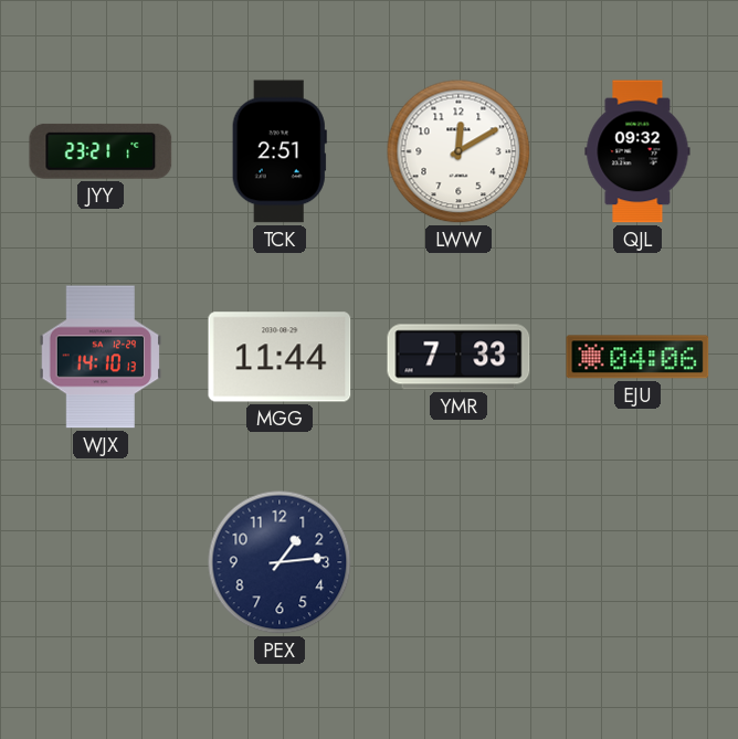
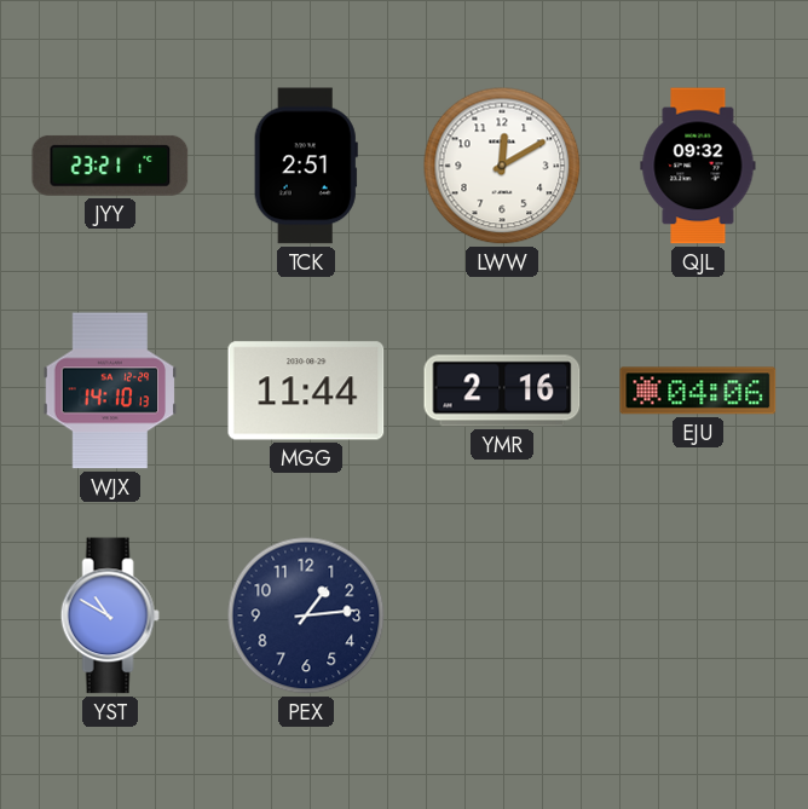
YMR: 7:33 -> 2:16 (502, 391)
YST: none -> 10:50 (110, 616)
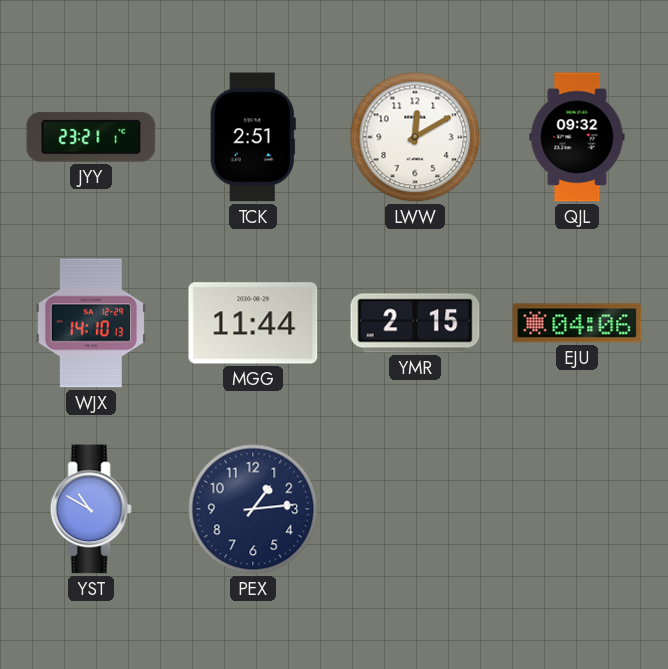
YMR: 2:16 -> 2:15 (415, 323)
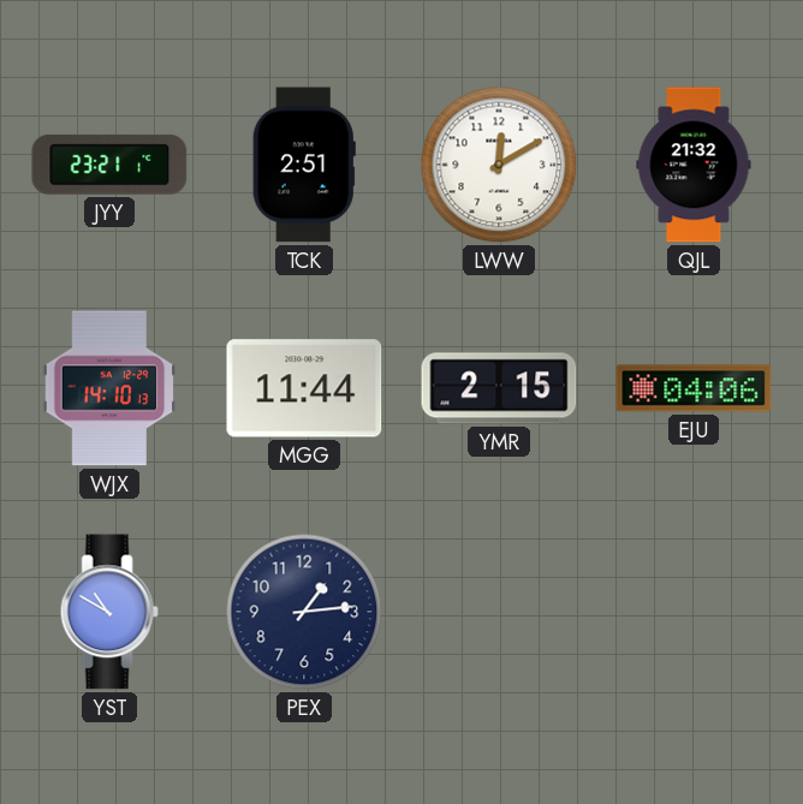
QJL: 09:32 -> 21:32 (694, 165)
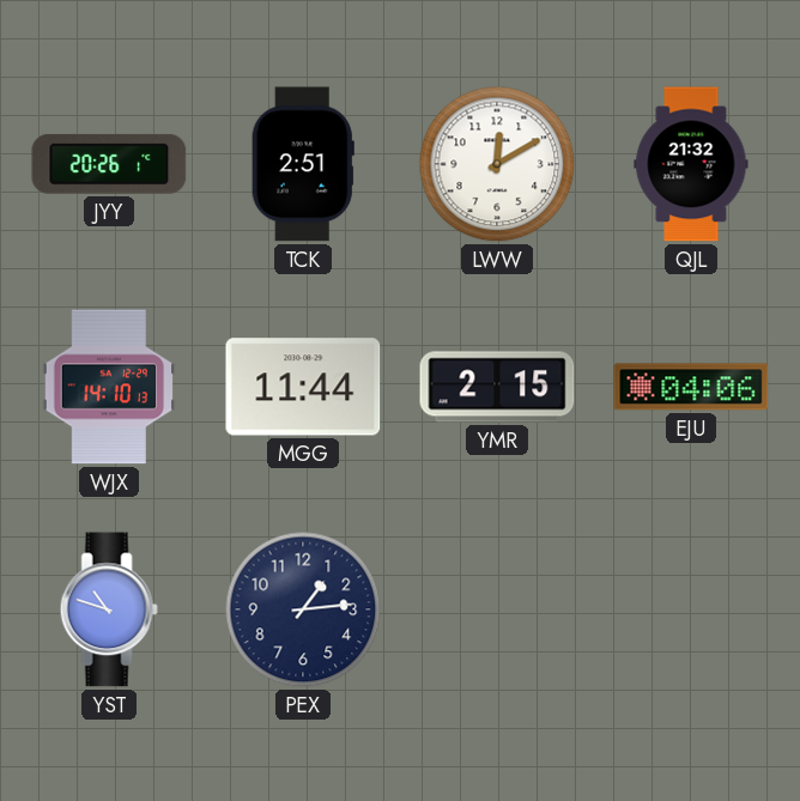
JYY: 23:21 -> 20:26 (109, 164)
YST: 10:50 -> 10:48 (109, 609)
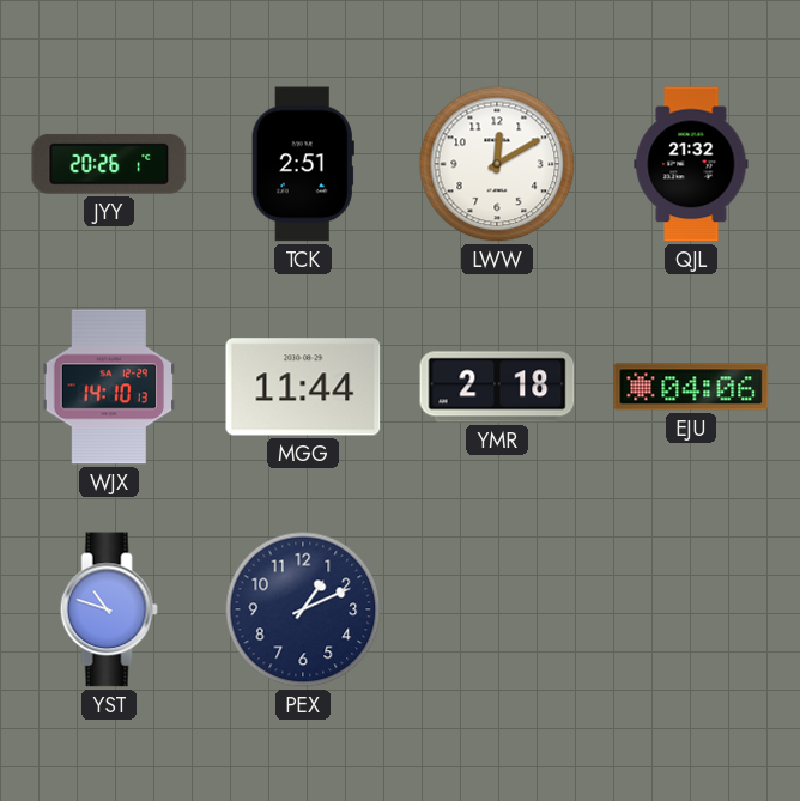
YMR: 2:15 -> 2:18 (497, 387)
PEX: 1:14 -> 1:11 (303, 609)
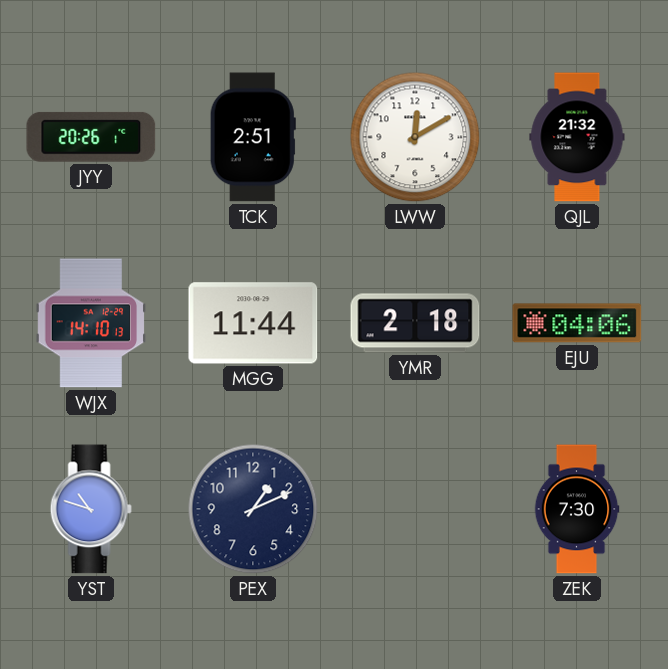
ZEK: none -> 7:30 (577, 509)
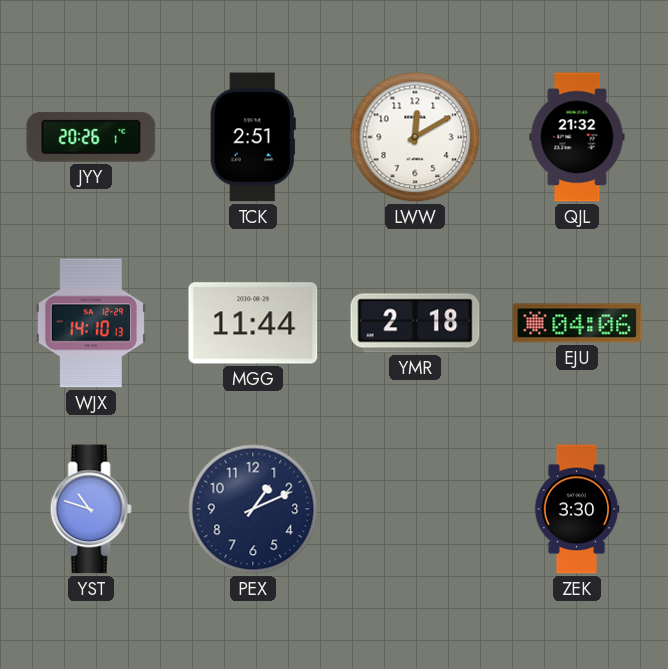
ZEK: 7:30 -> 3:30 (577, 509)
